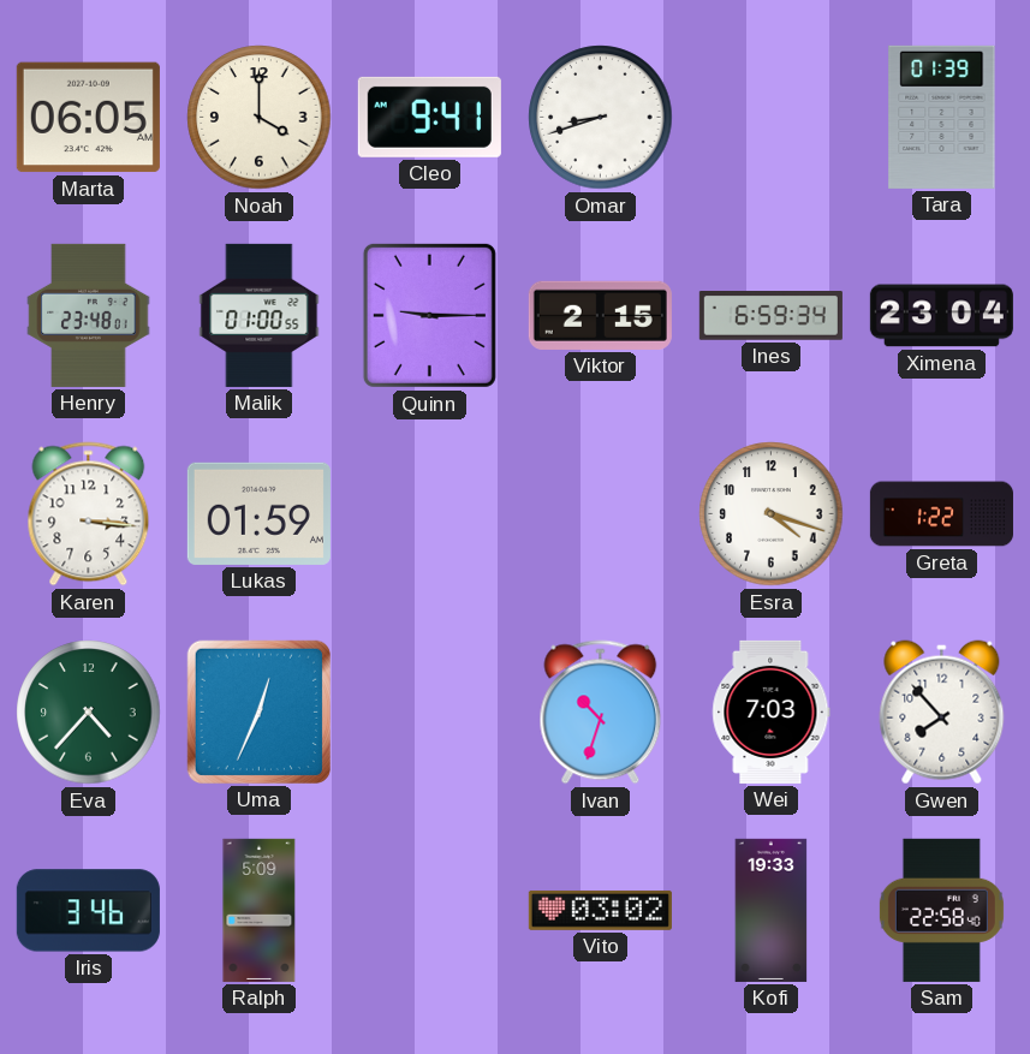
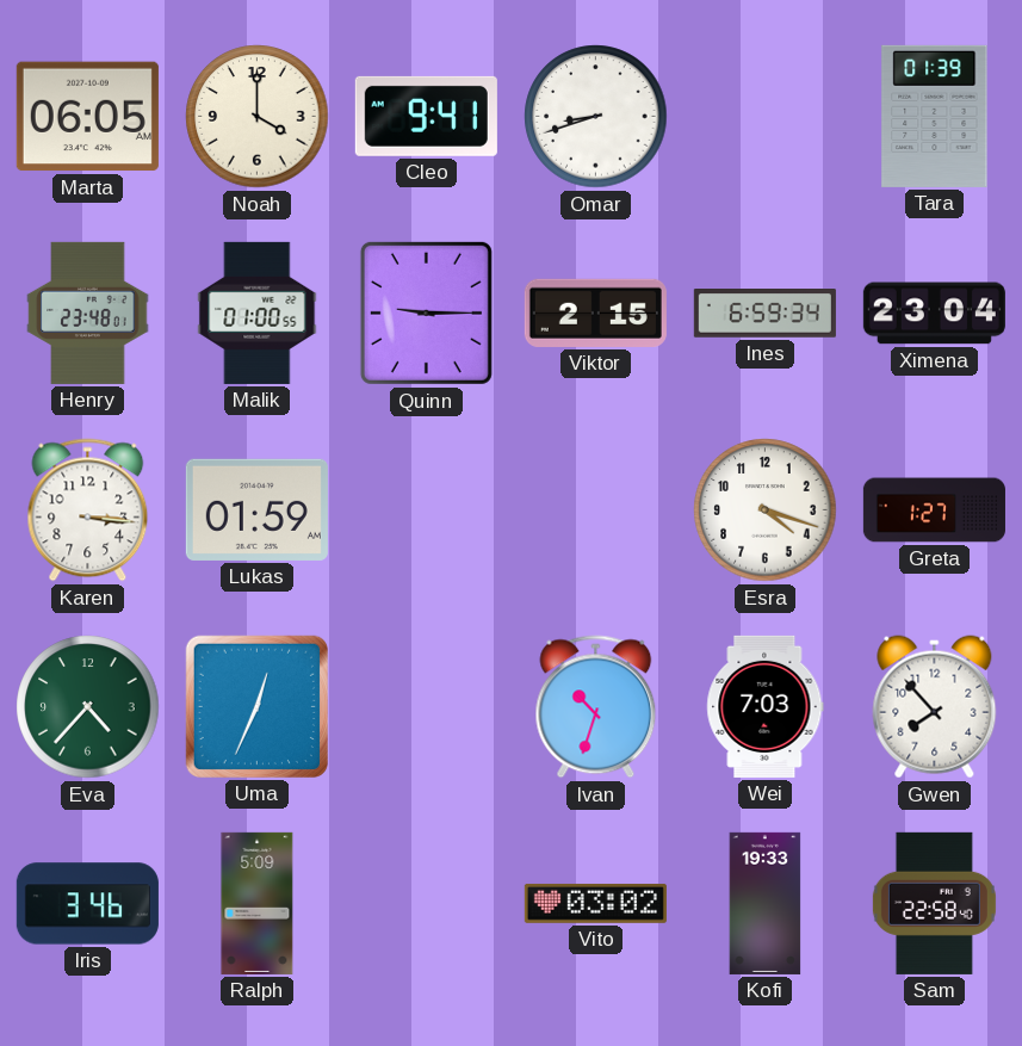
Greta: 1:22 -> 1:27 (934, 510)
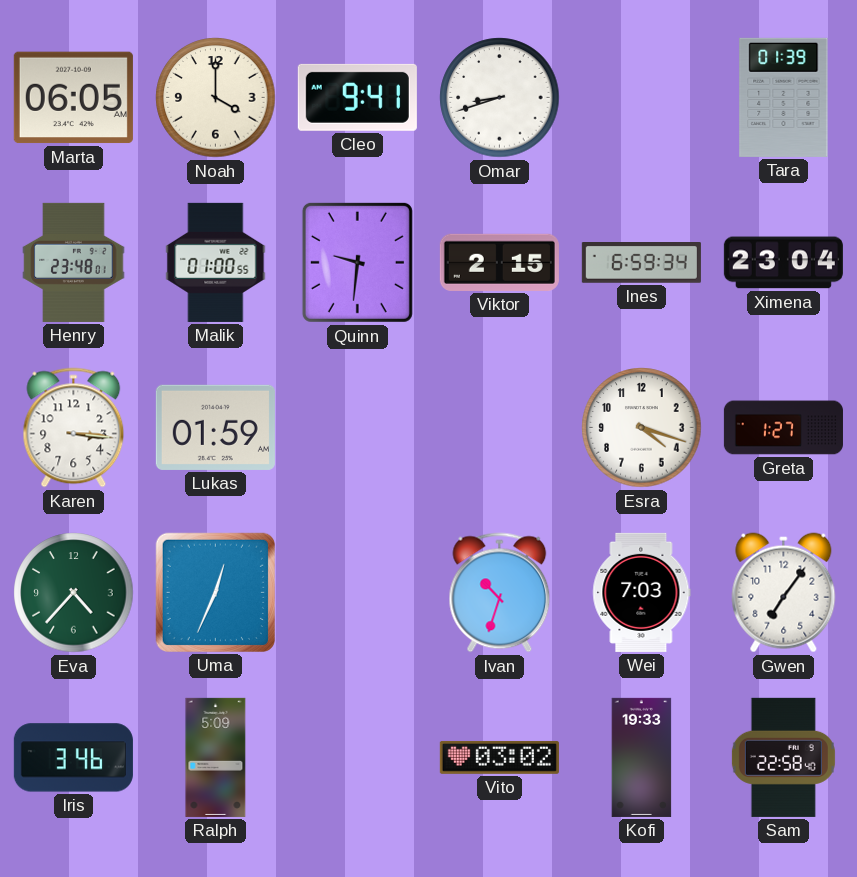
Quinn: 9:15 -> 9:31 (357, 262)
Gwen: 7:53 -> 7:06 (784, 593)
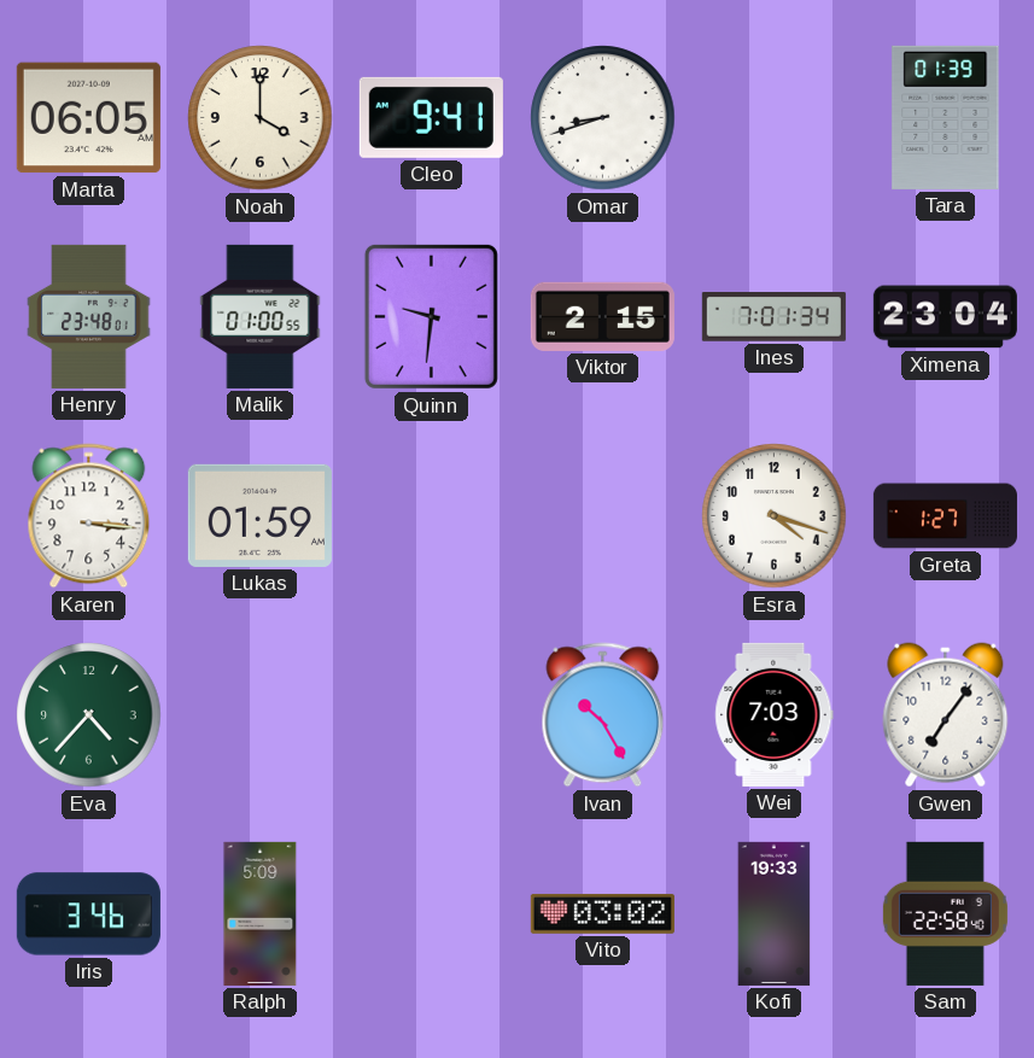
Ines: 6:59 -> 7:01 (773, 317)
Uma: 12:34 -> none (215, 592)
Ivan: 10:33 -> 10:25 (603, 715)
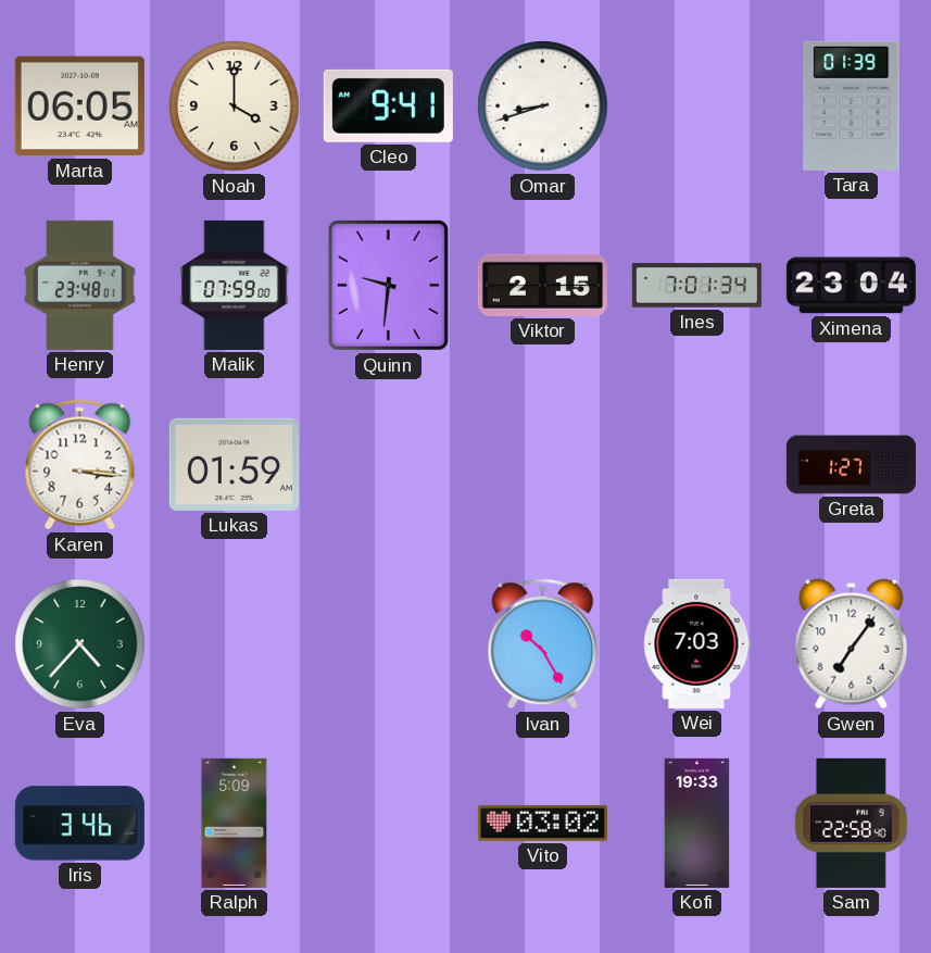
Malik: 01:00 -> 07:59 (235, 285)
Esra: 4:18 -> none (775, 516)
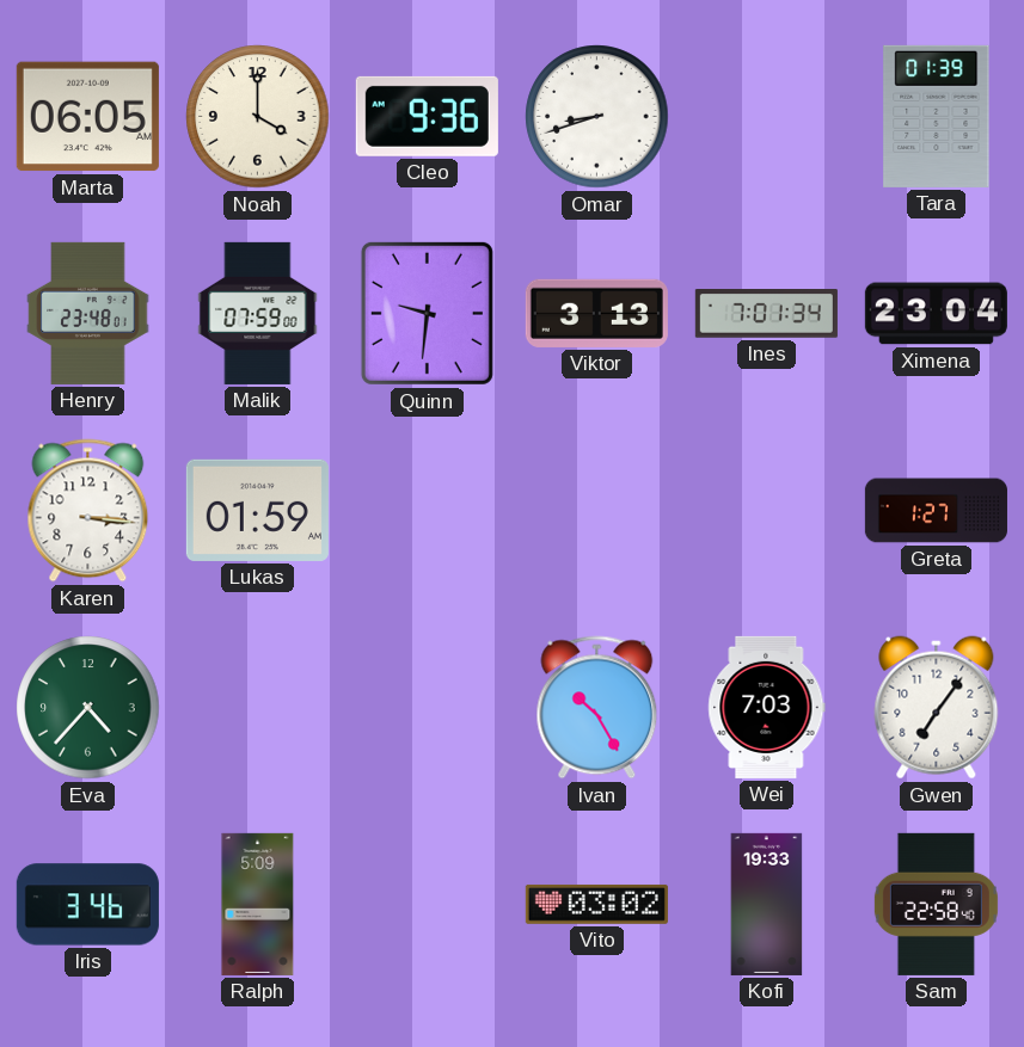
Cleo: 9:41 -> 9:36 (427, 116)
Viktor: 2:15 -> 3:13 (596, 313)
